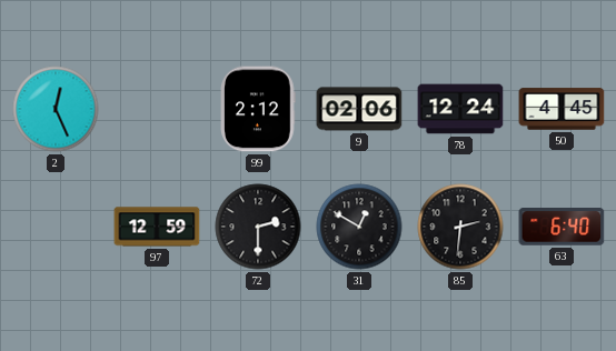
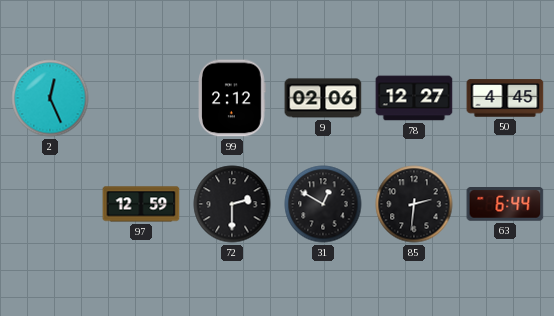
78: 12:24 -> 12:27 (414, 98)
63: 6:40 -> 6:44 (505, 205)
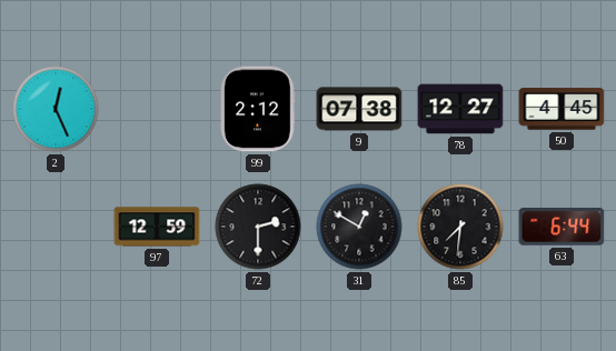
9: 02:06 -> 07:38 (359, 109)
85: 2:31 -> 7:31 (460, 227)
